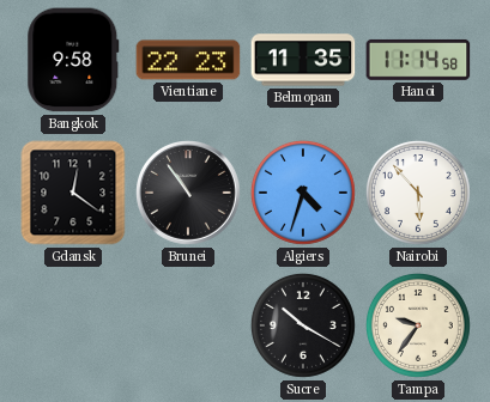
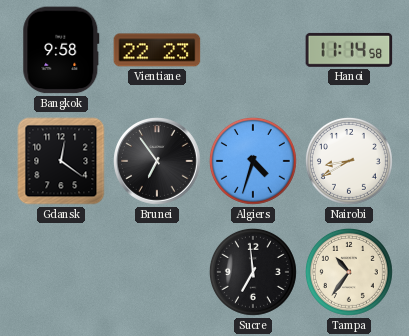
Belmopan: 11:35 -> none (303, 60)
Brunei: 10:54 -> 6:54 (158, 162)
Nairobi: 5:53 -> 8:40 (349, 161)
Sucre: 10:20 -> 6:59 (253, 272)
Tampa: 9:36 -> 10:36 (349, 272)
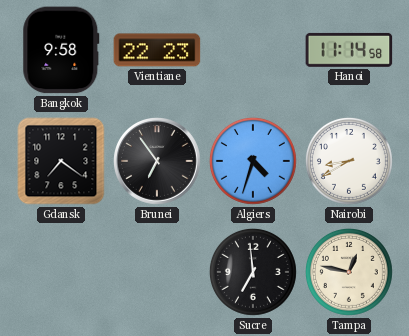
Gdansk: 12:21 -> 7:21 (61, 161)
Tampa: 10:36 -> 12:47 (349, 272)
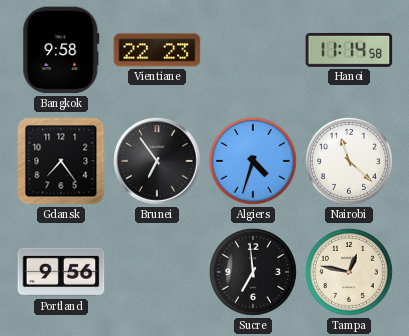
Gdansk: 7:21 -> 7:24 (61, 161)
Nairobi: 8:40 -> 11:22 (349, 161)
Portland: none -> 9:56 (61, 272)
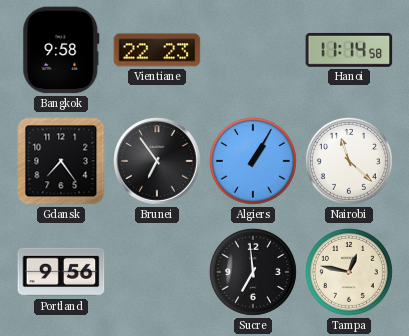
Algiers: 4:33 -> 1:05 (253, 161)
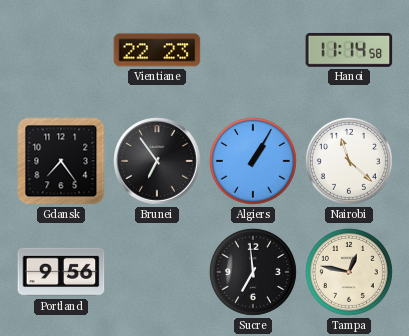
Bangkok: 9:58 -> none (61, 50)
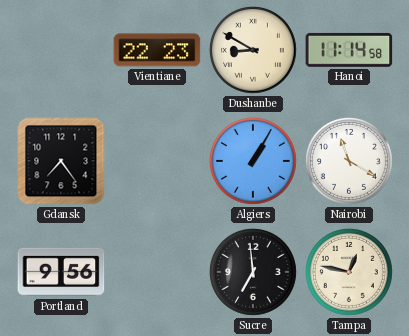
Dushanbe: none -> 8:50 (253, 50)
Brunei: 6:54 -> none (158, 162)
Nairobi: 11:22 -> 11:20 (349, 161)
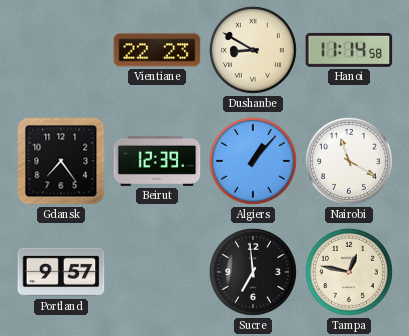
Beirut: none -> 12:39 (157, 161)
Algiers: 1:05 -> 1:07 (253, 161)
Portland: 9:56 -> 9:57 (61, 272)
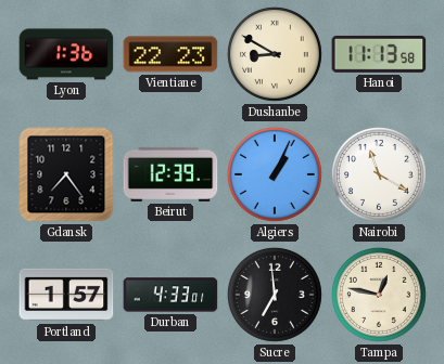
Lyon: none -> 1:36 (66, 54)
Hanoi: 11:14 -> 11:13 (379, 54)
Algiers: 1:07 -> 1:04 (275, 174)
Portland: 9:57 -> 1:57 (66, 295)
Durban: none -> 4:33 (170, 295)
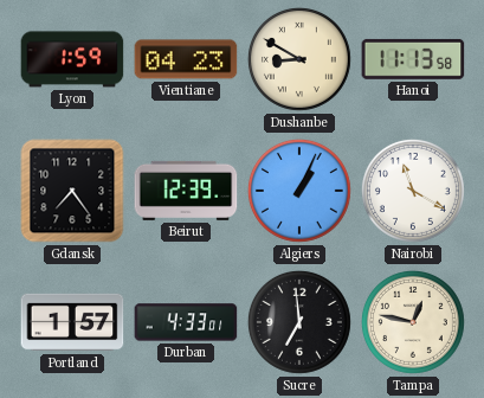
Lyon: 1:36 -> 1:59 (72, 59)
Vientiane: 22:23 -> 04:23 (186, 59)
